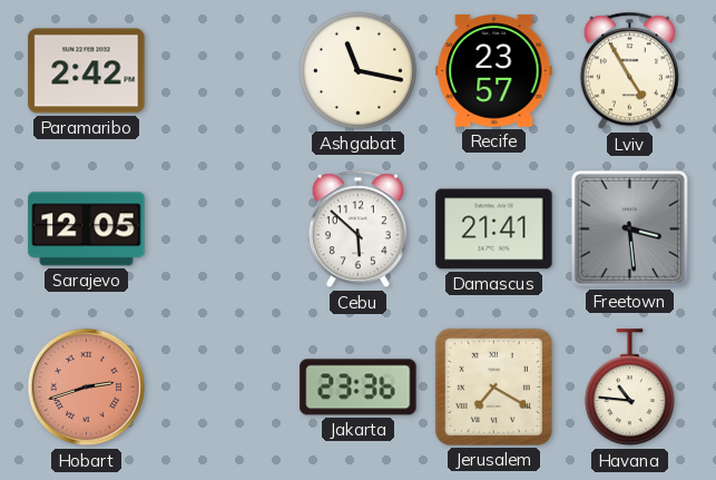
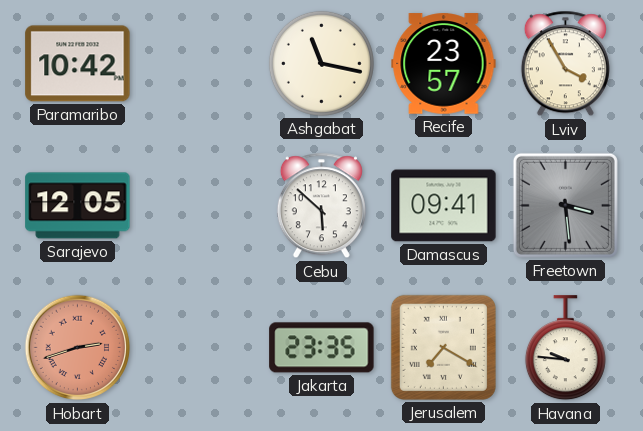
Paramaribo: 2:42 -> 10:42 (78, 64)
Lviv: 4:55 -> 3:55 (565, 64)
Damascus: 21:41 -> 09:41 (444, 206)
Jakarta: 23:36 -> 23:35 (322, 348)
Havana: 10:46 -> 9:46 (565, 348)
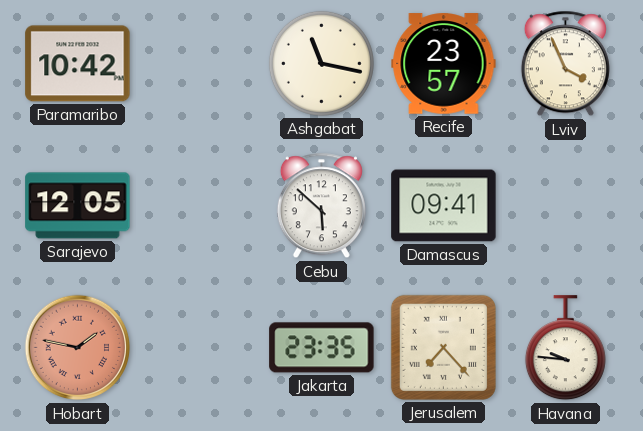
Lviv: 3:55 -> 3:56 (565, 64)
Freetown: 3:29 -> none (565, 205)
Hobart: 2:42 -> 1:47 (78, 348)
Jerusalem: 7:20 -> 7:23 (443, 347)
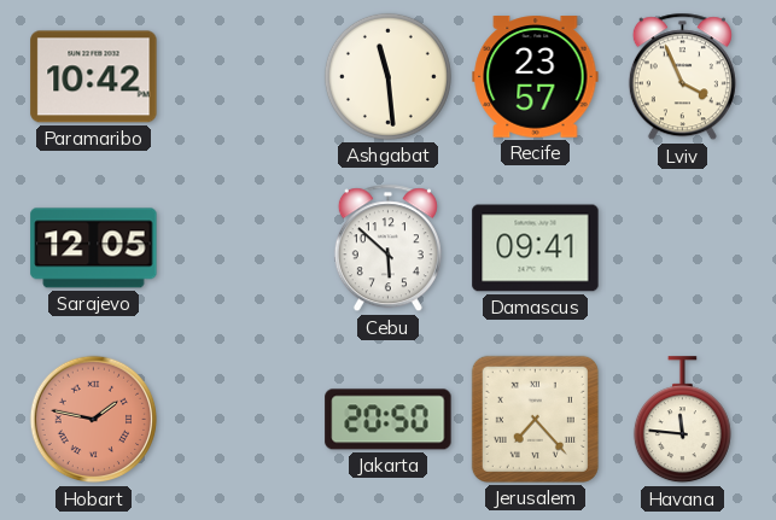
Ashgabat: 11:17 -> 11:29 (387, 76)
Jakarta: 23:35 -> 20:50 (389, 420)
Havana: 9:46 -> 11:46 (682, 420)
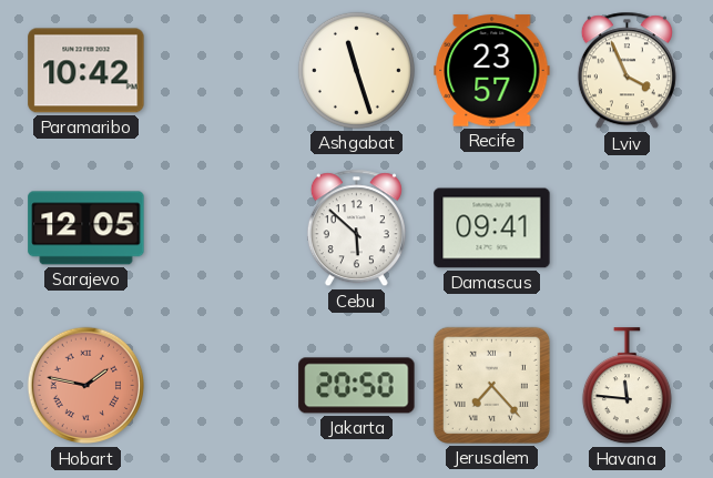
Ashgabat: 11:29 -> 11:27 (356, 70)
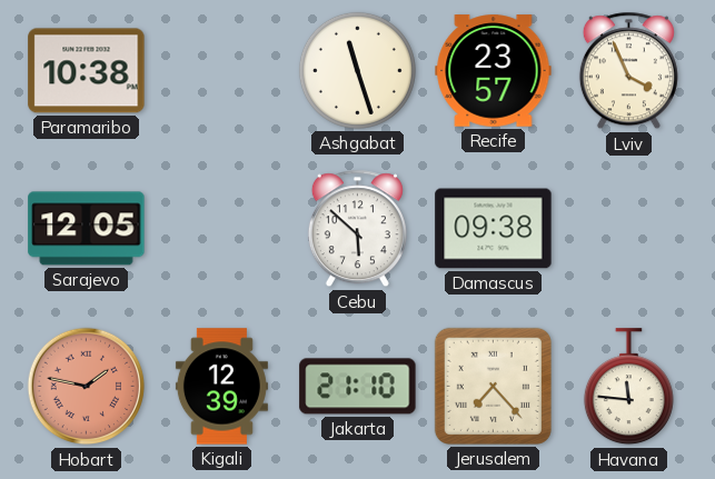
Paramaribo: 10:42 -> 10:38 (87, 71)
Damascus: 09:41 -> 09:38 (494, 229)
Kigali: none -> 12:39 (221, 387)
Jakarta: 20:50 -> 21:10 (358, 387)
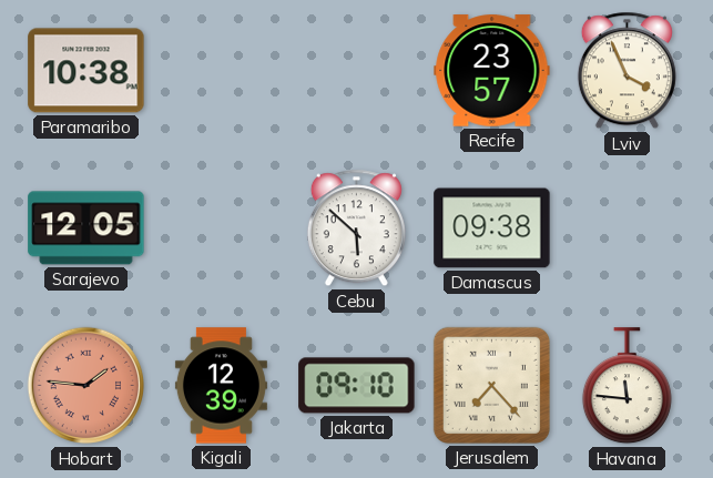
Ashgabat: 11:27 -> none (357, 70)
Hobart: 1:47 -> 1:46 (86, 386)
Jakarta: 21:10 -> 09:10 (357, 386)
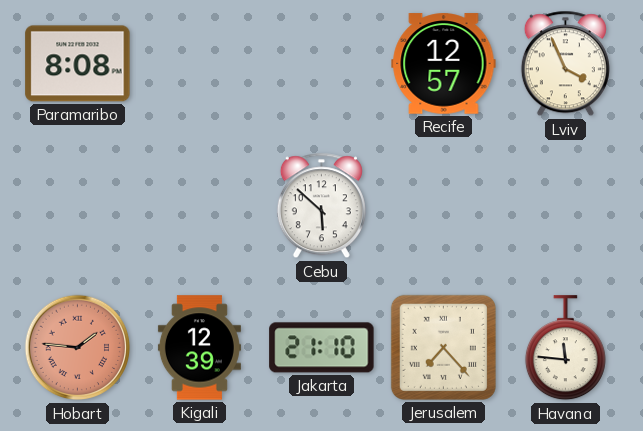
Paramaribo: 10:38 -> 8:08 (78, 64)
Recife: 23:57 -> 12:57 (444, 64)
Sarajevo: 12:05 -> none (86, 228)
Damascus: 09:38 -> none (492, 228)
Jakarta: 09:10 -> 21:10 (322, 348)
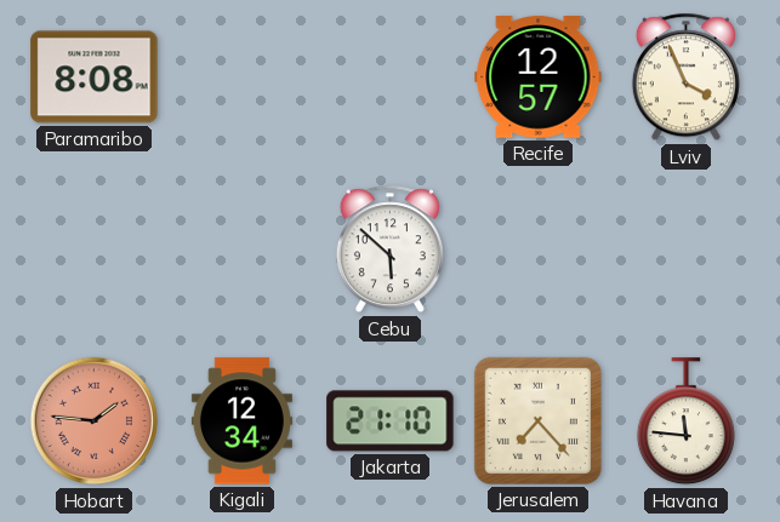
Kigali: 12:39 -> 12:34 (241, 421)
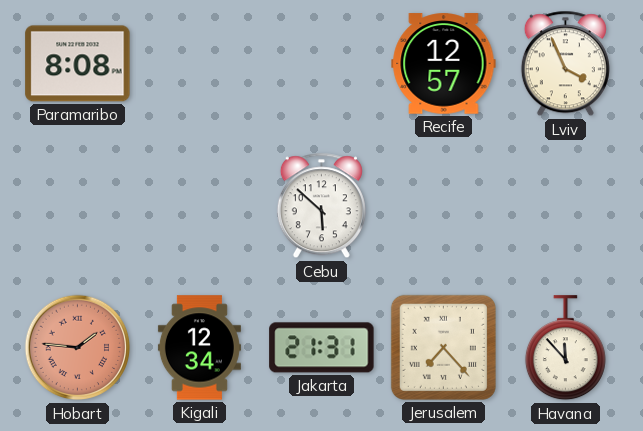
Jakarta: 21:10 -> 21:31 (322, 348)
Havana: 11:46 -> 11:53 (565, 348)
